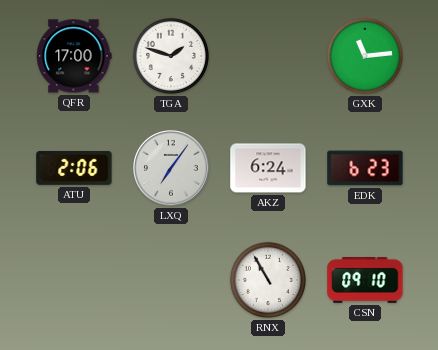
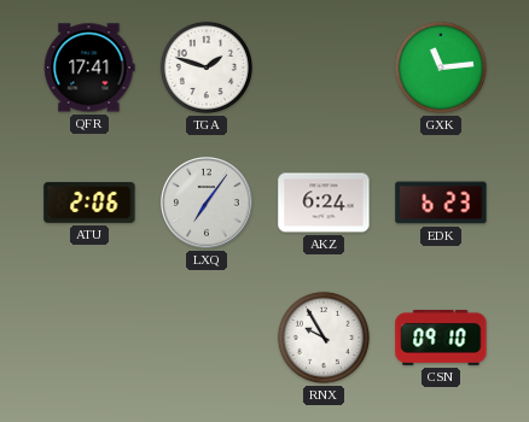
QFR: 17:00 -> 17:41 (89, 68)
RNX: 10:55 -> 9:55 (324, 338)
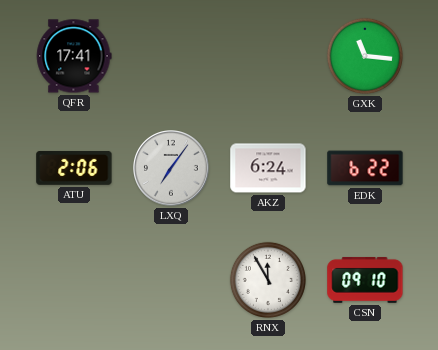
TGA: 1:48 -> none (207, 68)
GXK: 11:14 -> 11:16 (365, 56)
EDK: 6:23 -> 6:22 (365, 168)
RNX: 9:55 -> 11:55 (268, 280)
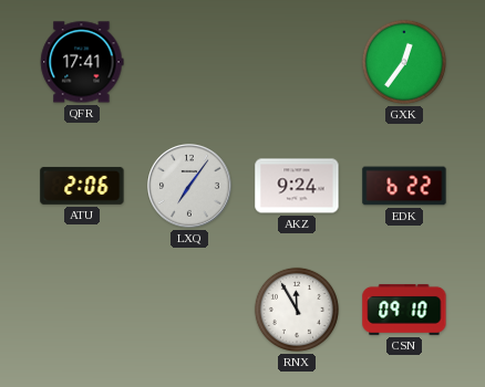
GXK: 11:16 -> 12:36 (404, 62)
AKZ: 6:24 -> 9:24 (297, 186)
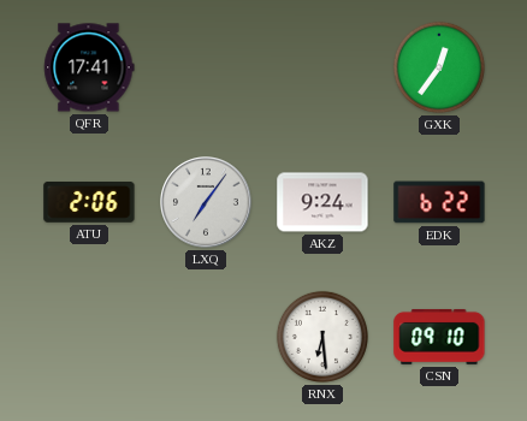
RNX: 11:55 -> 6:29 (322, 337)
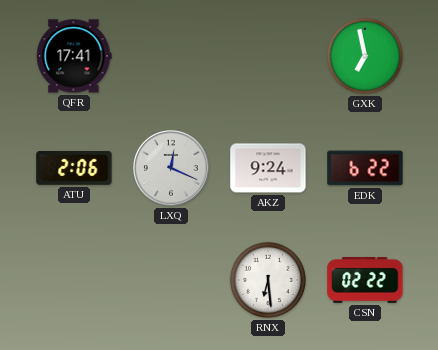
GXK: 12:36 -> 6:58 (365, 56)
LXQ: 7:06 -> 12:19 (171, 168)
CSN: 09:10 -> 02:22 (365, 280)
